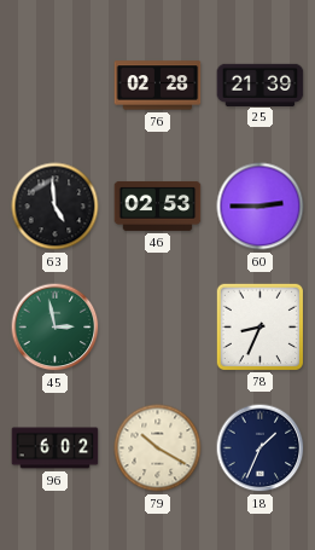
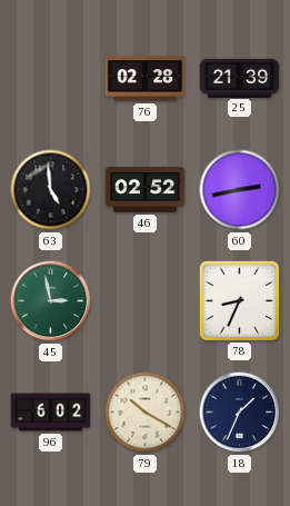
46: 02:53 -> 02:52 (146, 189)
60: 2:45 -> 2:43 (240, 190)
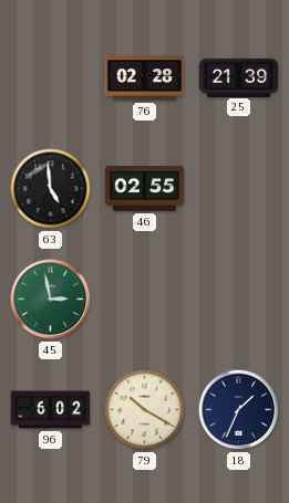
46: 02:52 -> 02:55 (145, 188)
60: 2:43 -> none (240, 190)
78: 8:34 -> none (239, 300)
